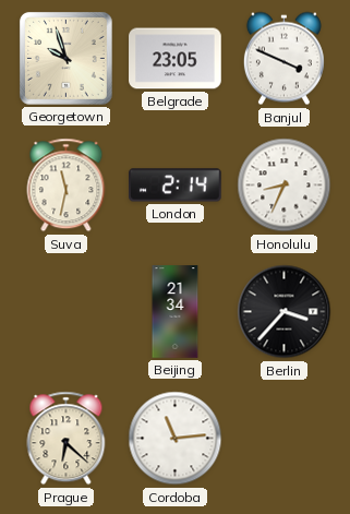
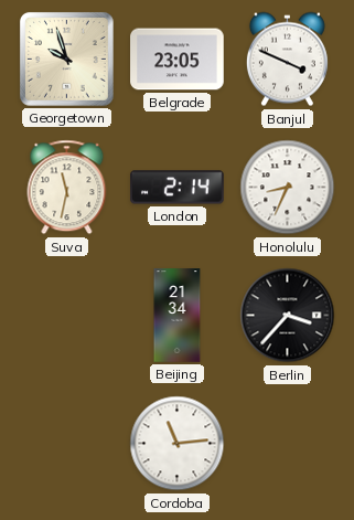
Prague: 6:22 -> none (67, 439)
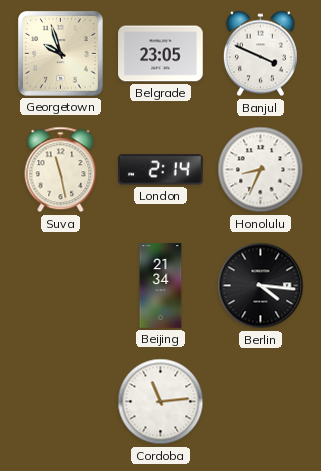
Suva: 11:32 -> 11:28 (61, 170)
Berlin: 3:37 -> 4:16 (261, 286)
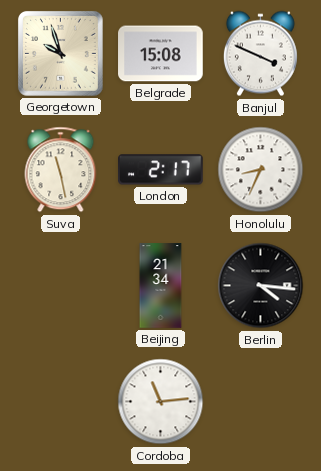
Belgrade: 23:05 -> 15:08 (161, 54)
London: 2:14 -> 2:17 (161, 170)
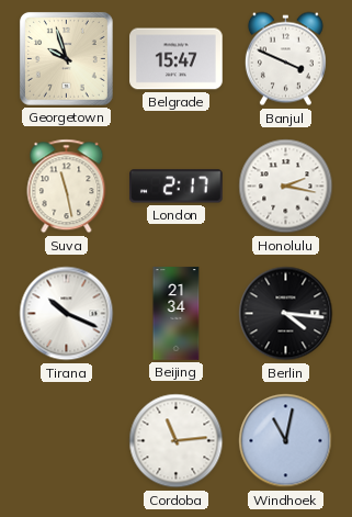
Belgrade: 15:08 -> 15:47 (177, 59)
Honolulu: 8:34 -> 2:17 (286, 187)
Tirana: none -> 10:19 (67, 314)
Windhoek: none -> 11:02 (286, 441)
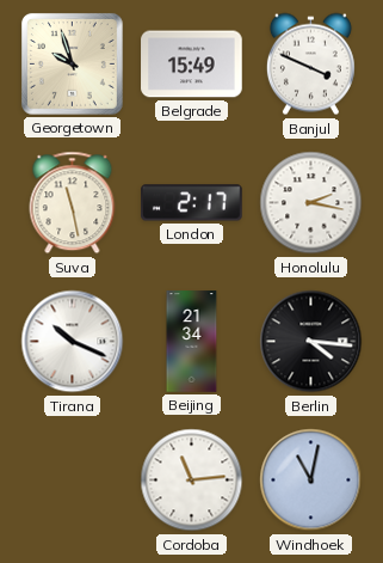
Belgrade: 15:47 -> 15:49 (192, 65)
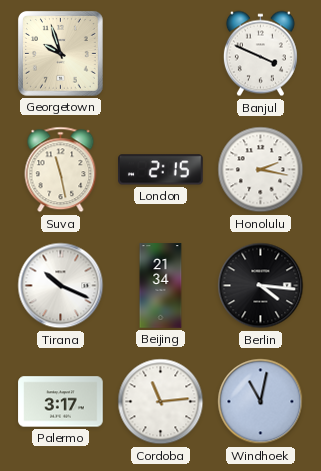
Belgrade: 15:49 -> none (192, 65)
London: 2:17 -> 2:15 (161, 170)
Palermo: none -> 3:17 (61, 402)
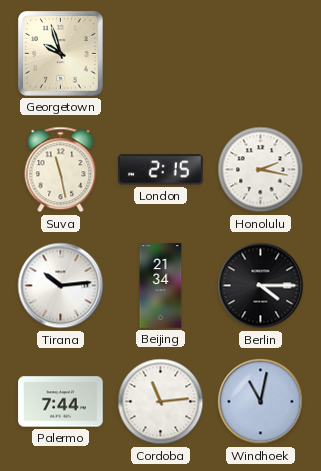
Banjul: 3:49 -> none (260, 54)
Tirana: 10:19 -> 10:14 (61, 286)
Berlin: 4:16 -> 4:15 (261, 286)
Palermo: 3:17 -> 7:44 (61, 402)
